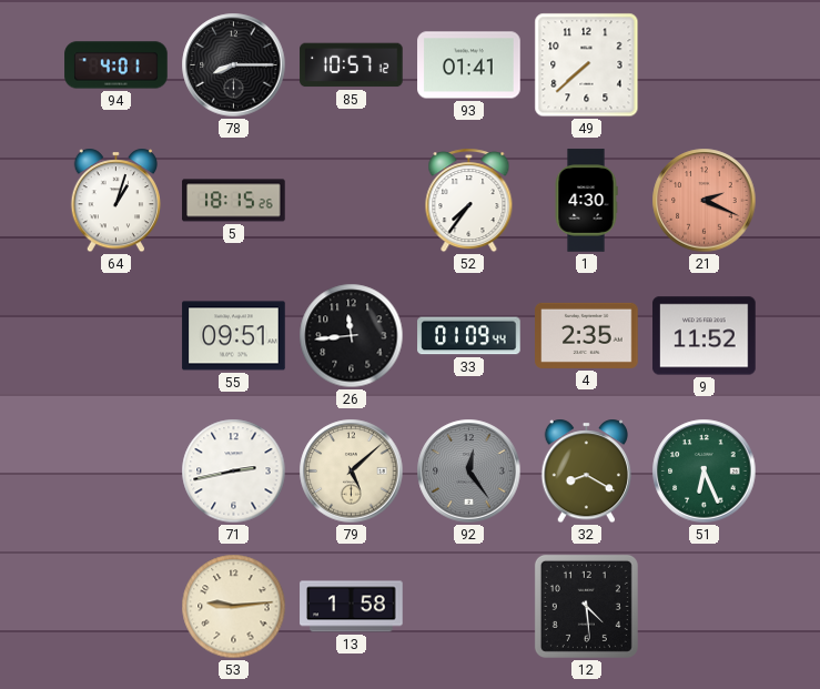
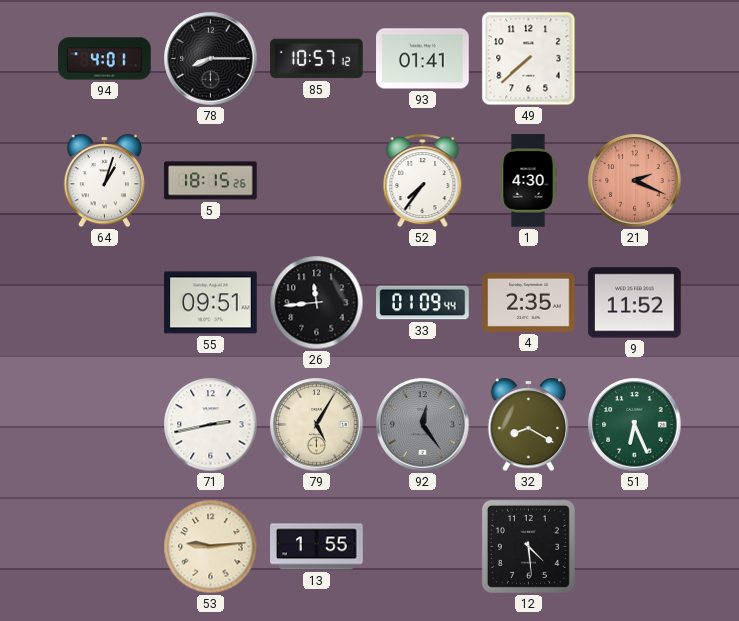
79: 5:08 -> 5:05 (317, 425)
13: 1:58 -> 1:55 (317, 547)
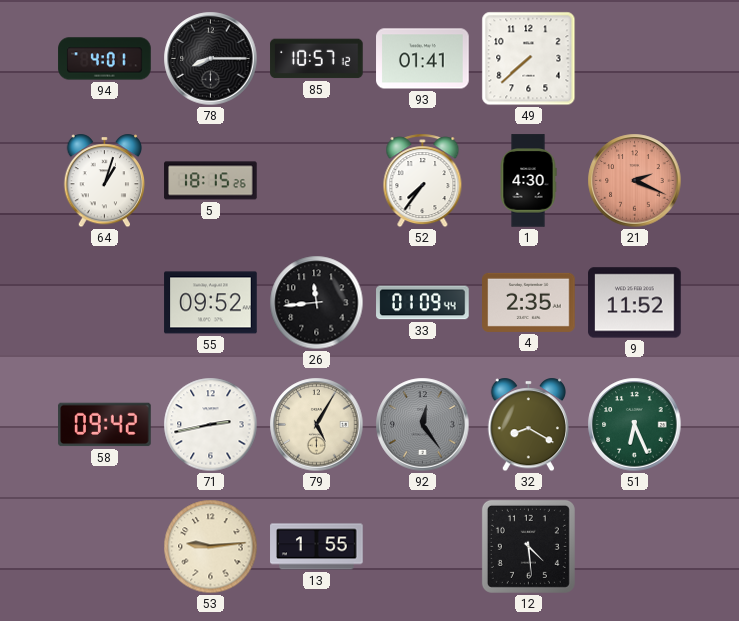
55: 09:51 -> 09:52 (211, 303)
58: none -> 09:42 (105, 425)
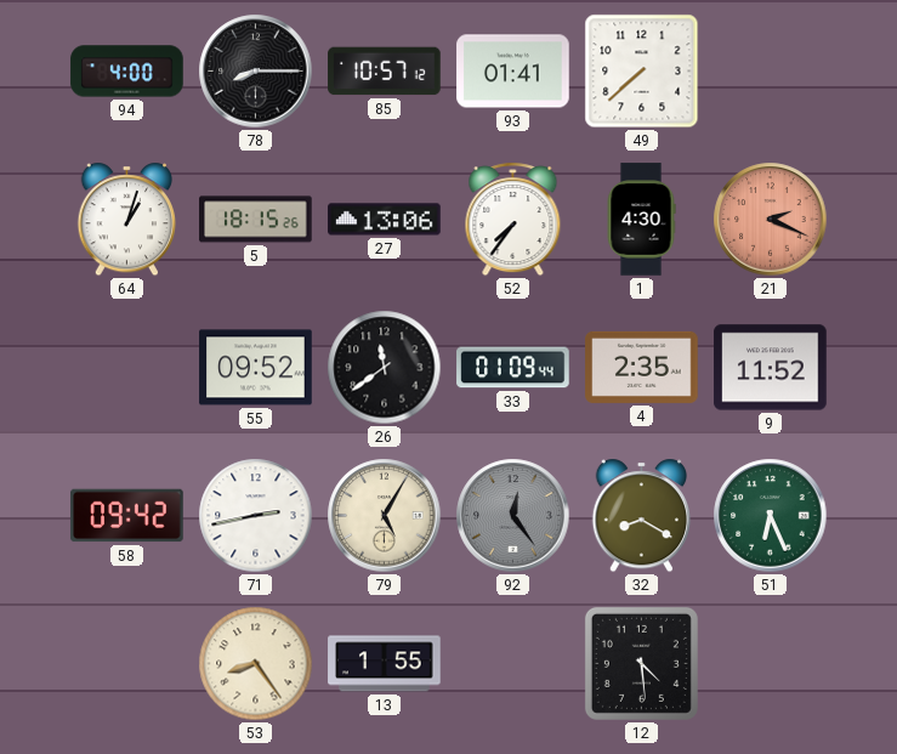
94: 4:01 -> 4:00 (127, 72)
27: none -> 13:06 (385, 220)
26: 11:44 -> 11:39 (385, 368)
53: 9:14 -> 8:24 (256, 664)
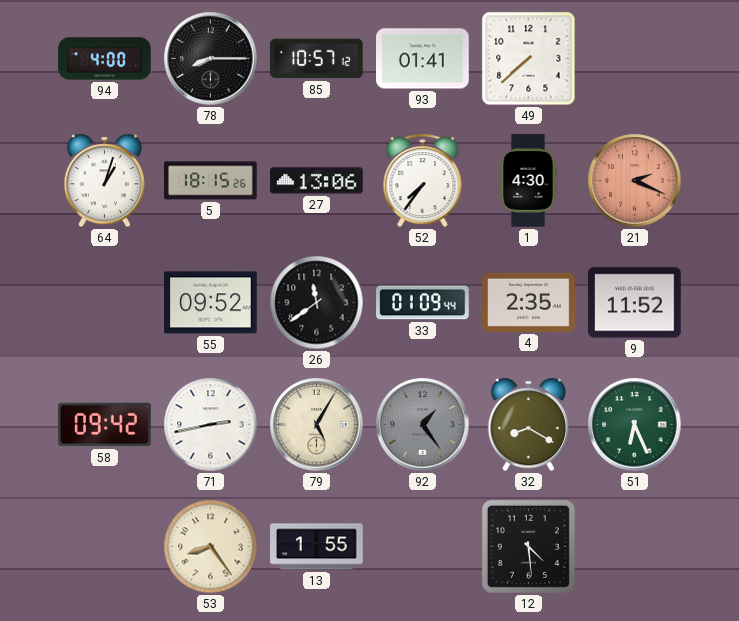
92: 12:24 -> 1:24 (423, 425)
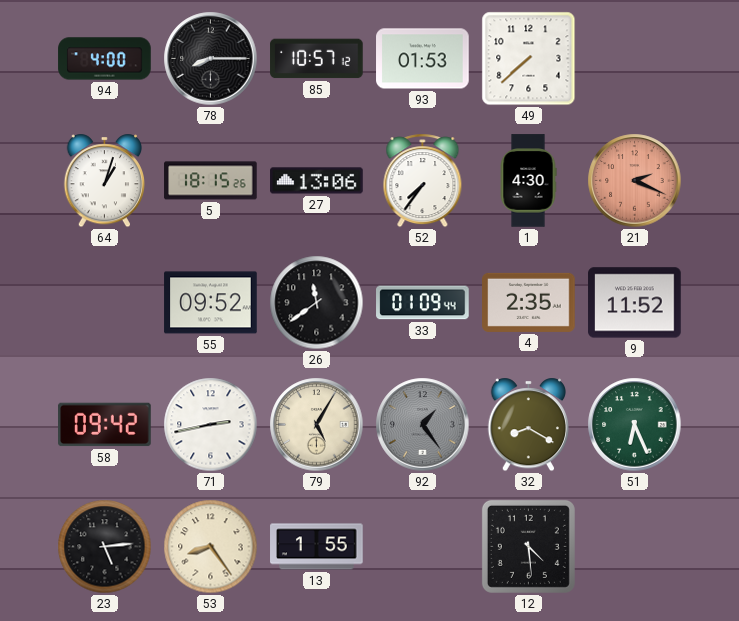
93: 01:41 -> 01:53 (423, 59)
23: none -> 5:14 (105, 547)
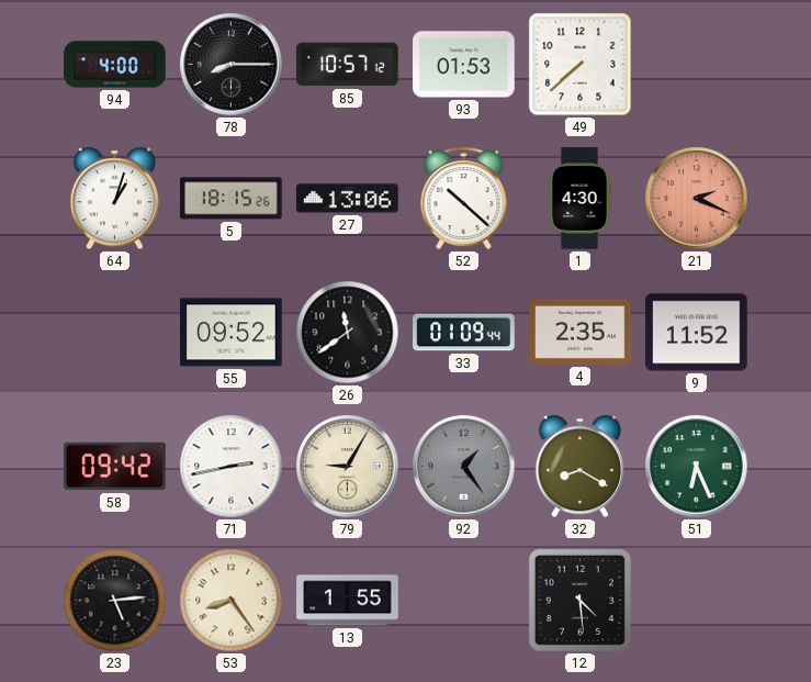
52: 7:36 -> 10:22 (464, 199)
79: 5:05 -> 9:05 (348, 467)
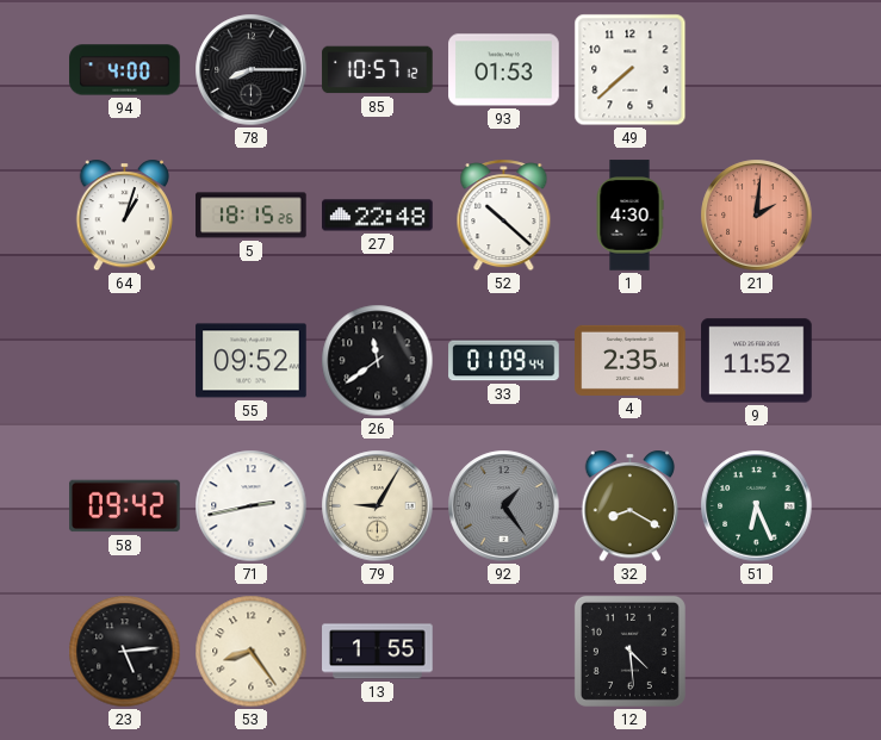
27: 13:06 -> 22:48 (378, 216)
21: 2:19 -> 2:01 (757, 216)
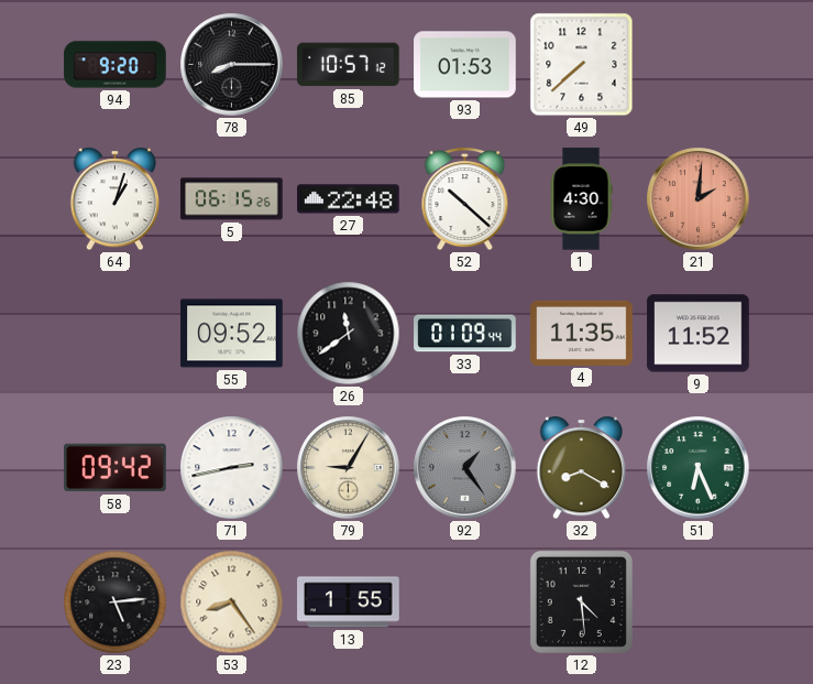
94: 4:00 -> 9:20 (116, 65)
5: 18:15 -> 06:15 (232, 199)
4: 2:35 -> 11:35 (582, 333)
